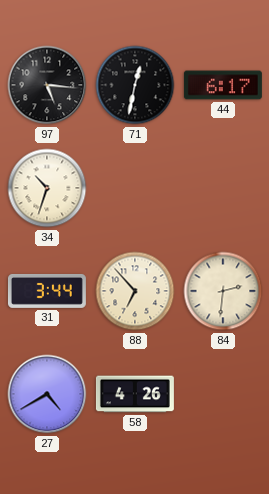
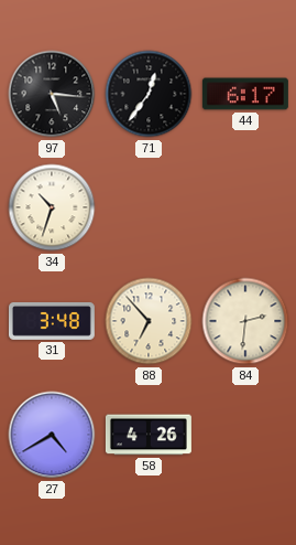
71: 12:32 -> 12:36 (149, 94)
31: 3:44 -> 3:48 (52, 321)
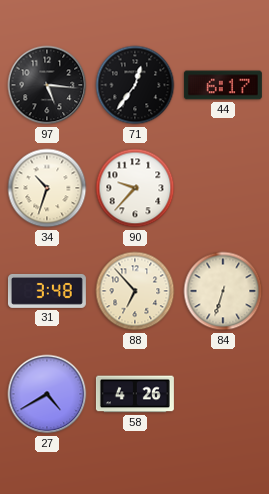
90: none -> 9:37 (135, 188)
84: 2:31 -> 6:33 (223, 291)
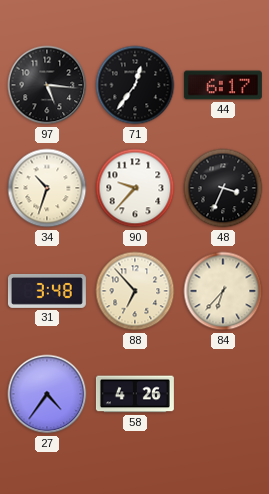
48: none -> 3:34 (223, 188)
84: 6:33 -> 6:37 (223, 291)
27: 4:40 -> 4:36 (47, 394)
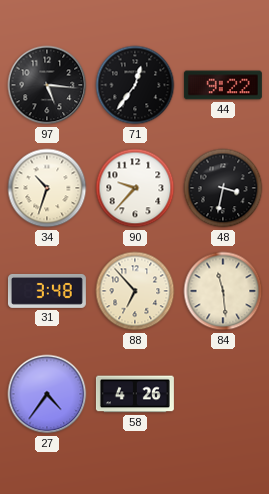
44: 6:17 -> 9:22 (223, 85)
48: 3:34 -> 3:32 (223, 188)
84: 6:37 -> 11:29 (223, 291)
